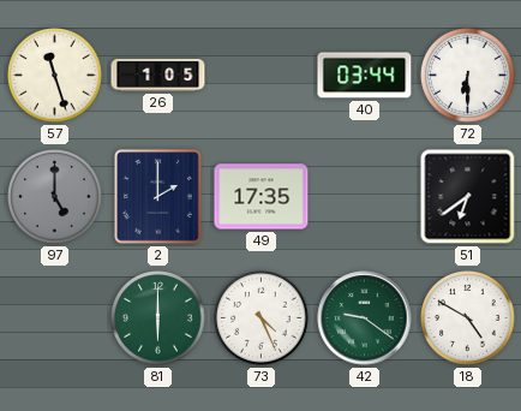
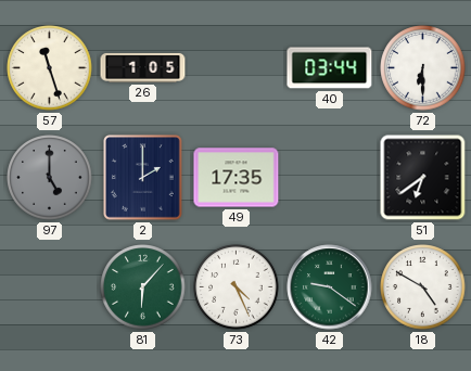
81: 6:00 -> 6:07 (143, 287)
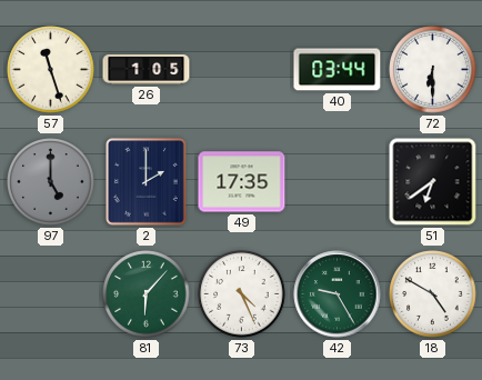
42: 9:21 -> 9:25 (338, 294)
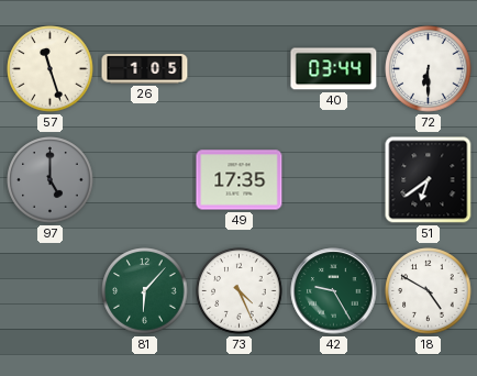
2: 2:00 -> none (147, 182)
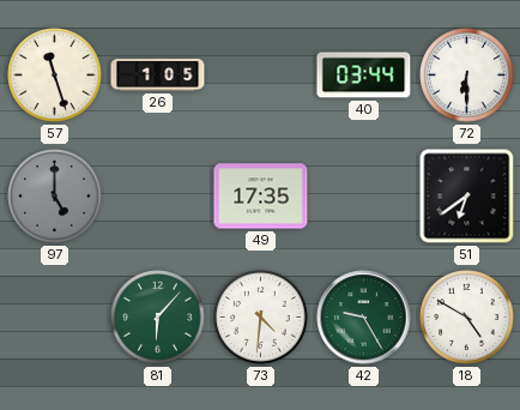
73: 4:26 -> 4:31 (261, 318)
